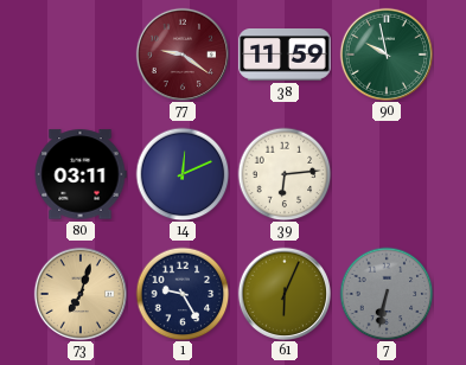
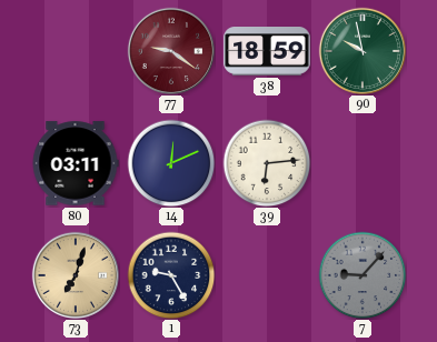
38: 11:59 -> 18:59 (267, 51)
61: 6:04 -> none (283, 293)
7: 6:32 -> 9:07 (362, 275)
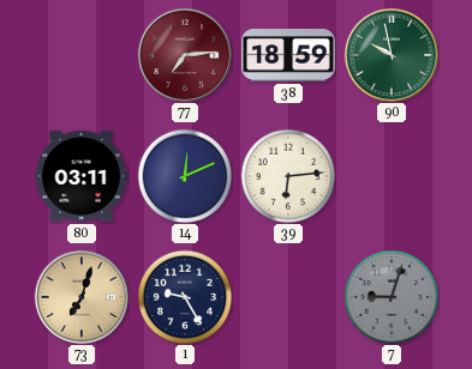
77: 9:21 -> 7:14 (184, 54)
7: 9:07 -> 9:03 (392, 297)
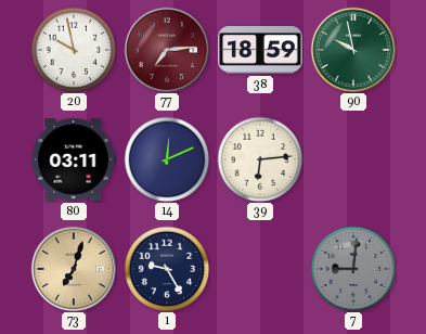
20: none -> 9:58 (74, 50)
7: 9:03 -> 9:01 (353, 269)
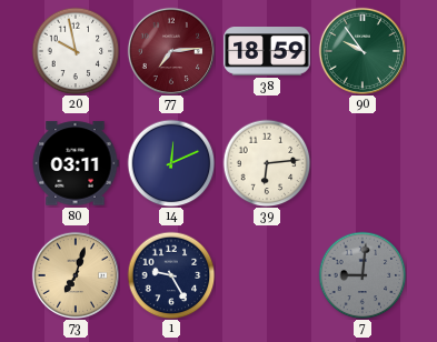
90: 9:58 -> 9:54 (361, 50)
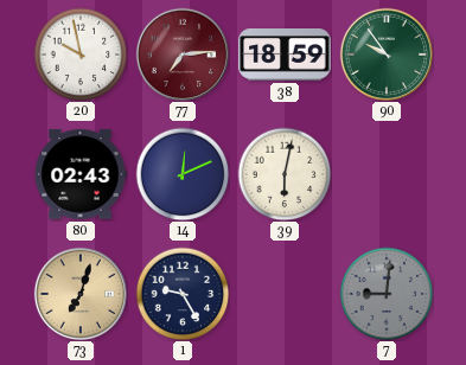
80: 03:11 -> 02:43 (81, 174)
39: 6:14 -> 6:02 (285, 174)
